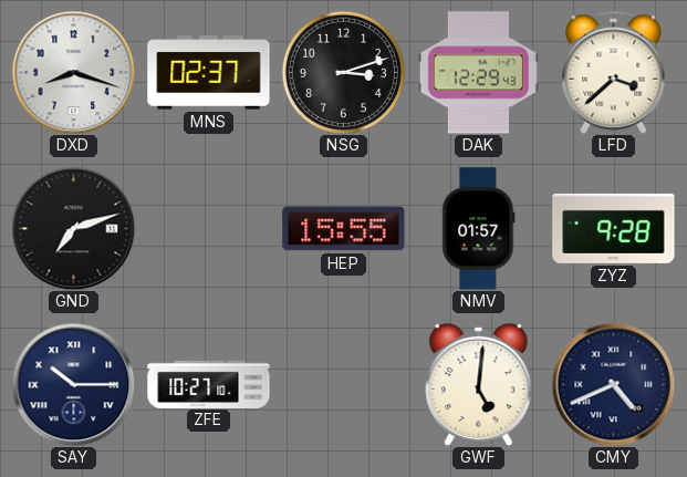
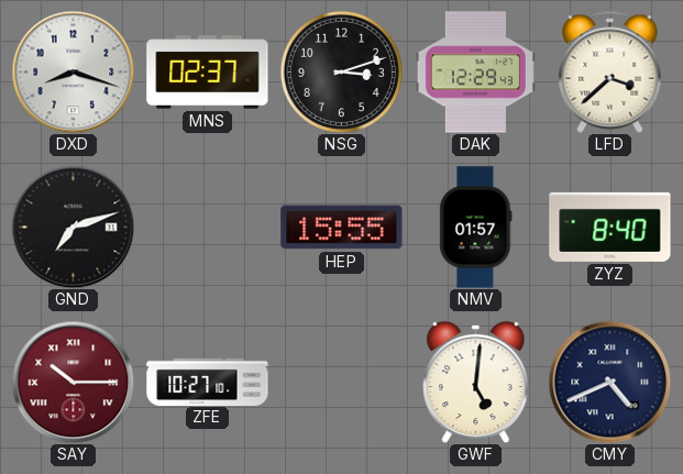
ZYZ: 9:28 -> 8:40 (610, 227)
SAY dial: navy -> burgundy (73, 382)
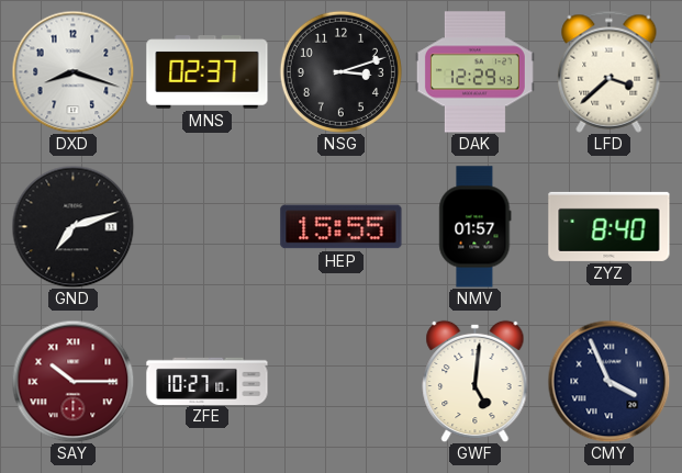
CMY: 4:41 -> 3:56 (608, 381)
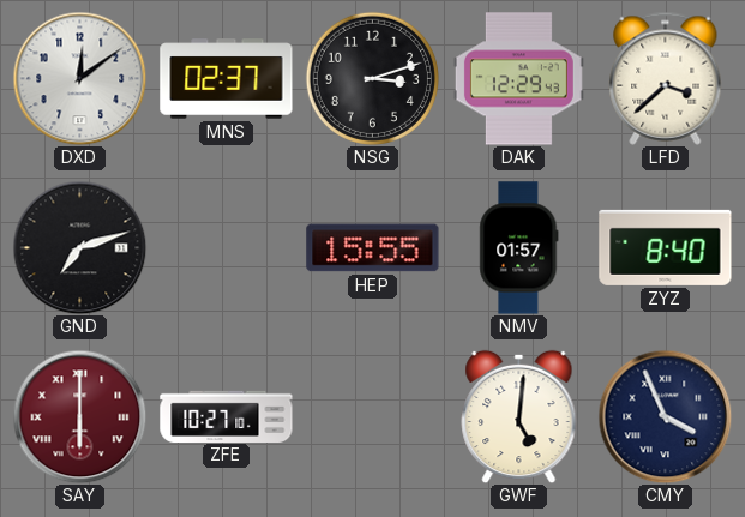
DXD: 8:18 -> 12:09 (79, 78)
SAY: 10:15 -> 6:00 (79, 416)
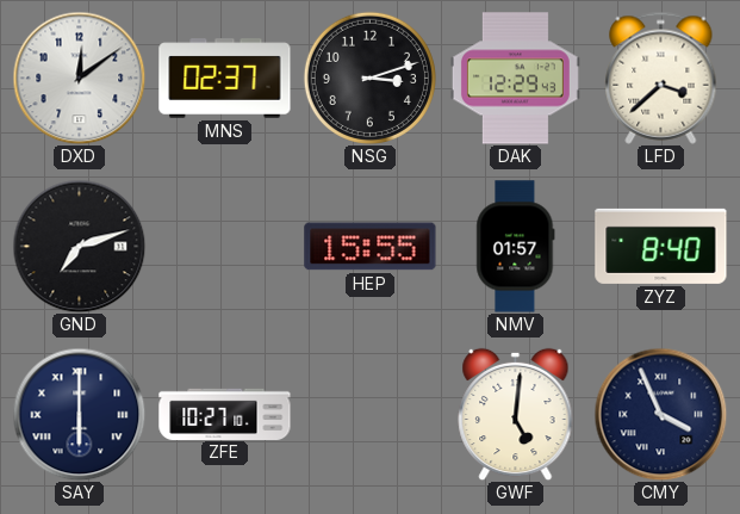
SAY dial: burgundy -> navy (79, 414)
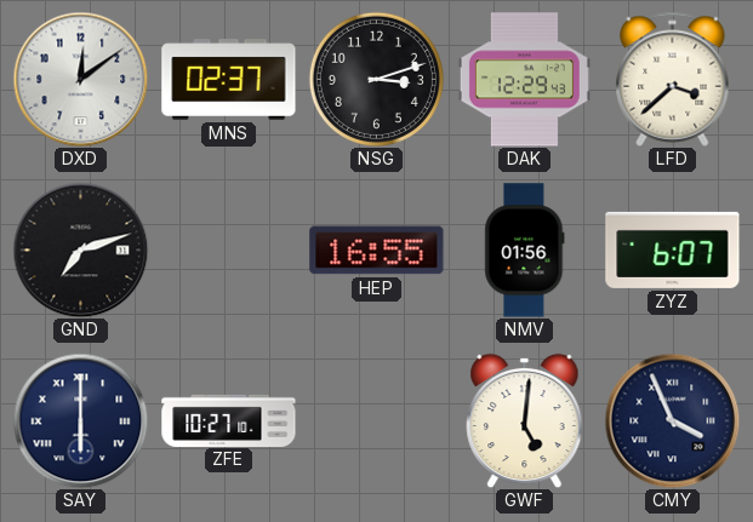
HEP: 15:55 -> 16:55 (377, 251)
NMV: 01:57 -> 01:56 (525, 251)
ZYZ: 8:40 -> 6:07 (673, 249)
